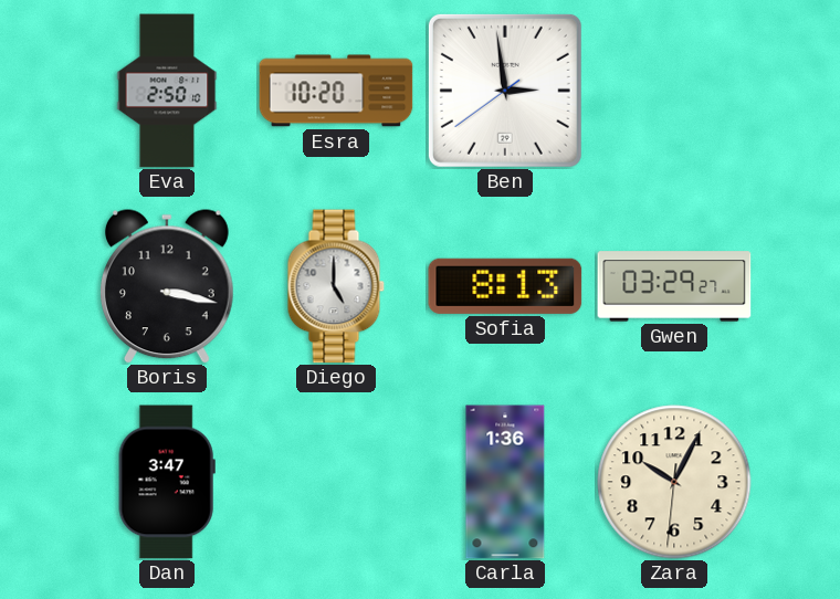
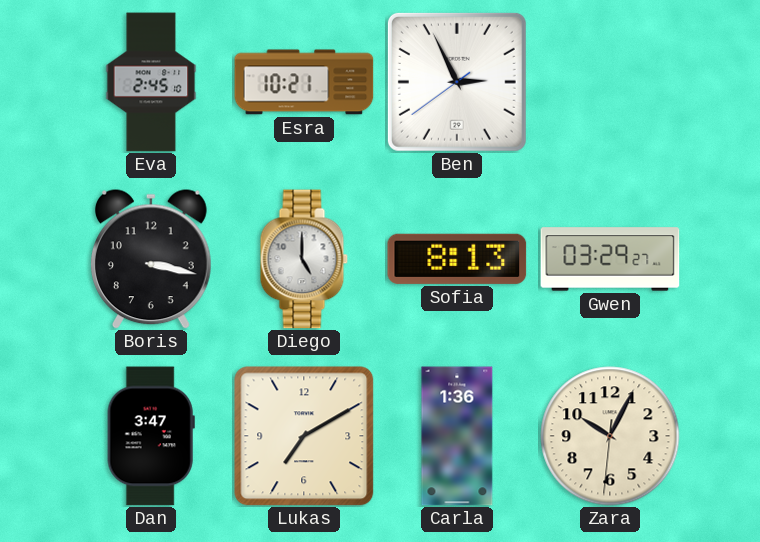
Eva: 2:50 -> 2:45 (151, 82)
Esra: 10:20 -> 10:21 (304, 82)
Ben: 2:58 -> 2:55 (457, 82)
Lukas: none -> 7:10 (304, 436)
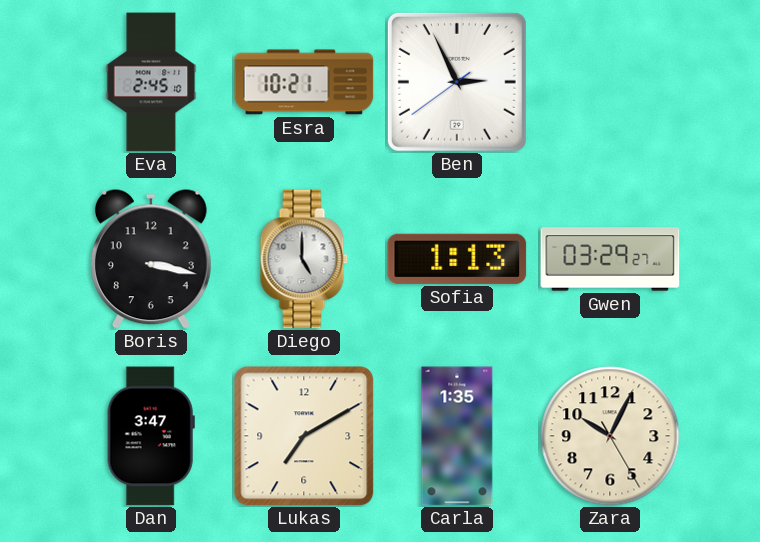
Sofia: 8:13 -> 1:13 (457, 259)
Carla: 1:36 -> 1:35 (457, 436)
Zara: 10:04:31 -> 10:04:25 (610, 436)
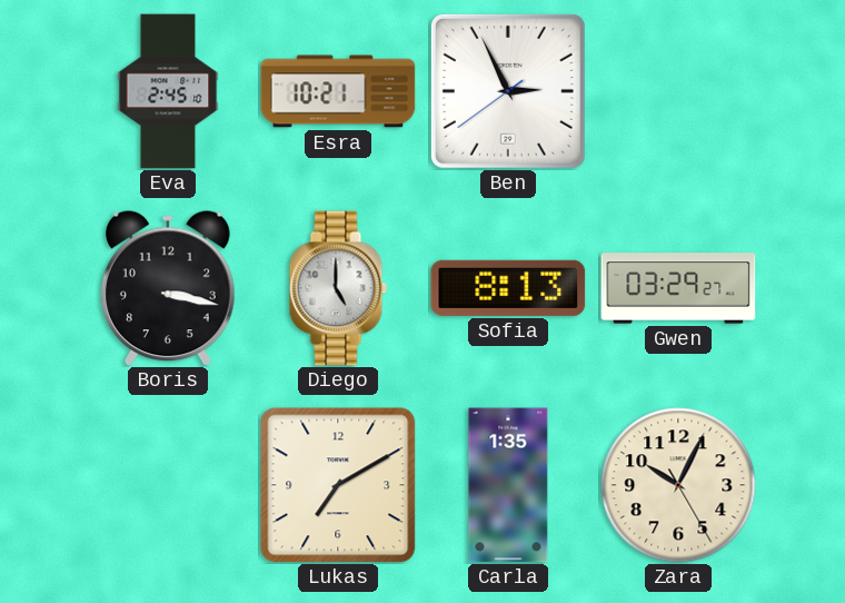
Sofia: 1:13 -> 8:13 (508, 288)
Dan: 3:47 -> none (151, 436)
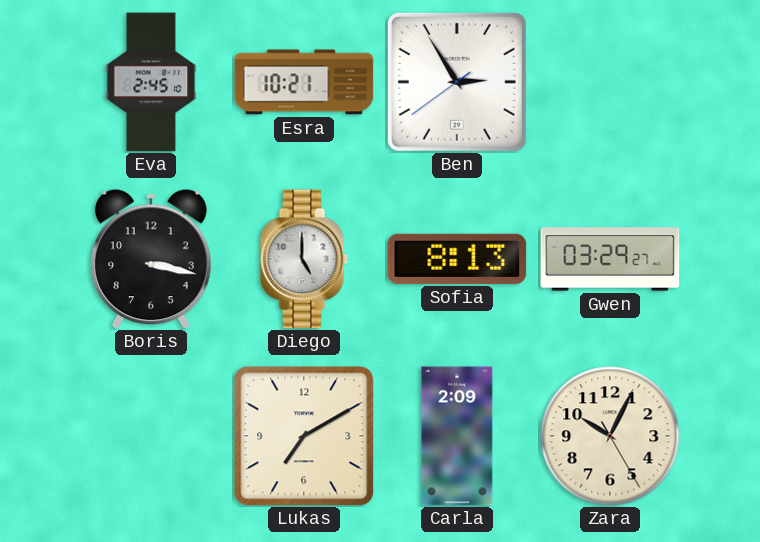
Ben: 2:55 -> 2:54 (457, 82)
Carla: 1:35 -> 2:09 (457, 436)
